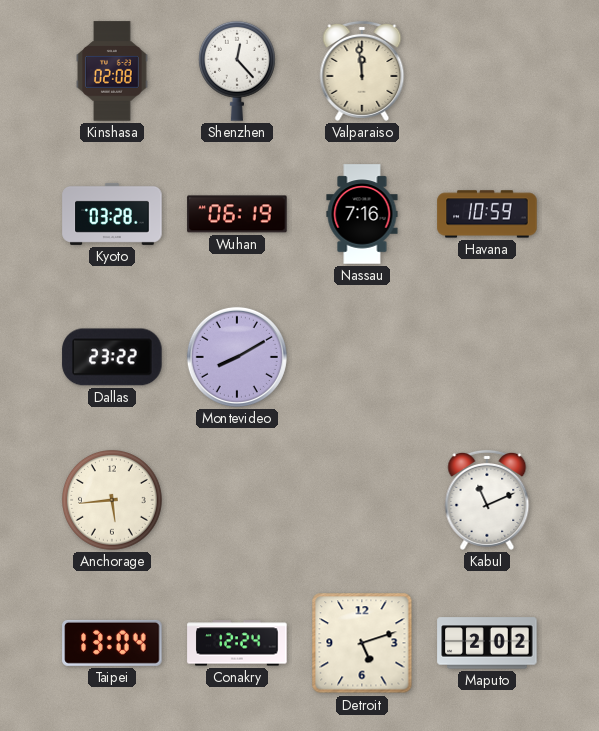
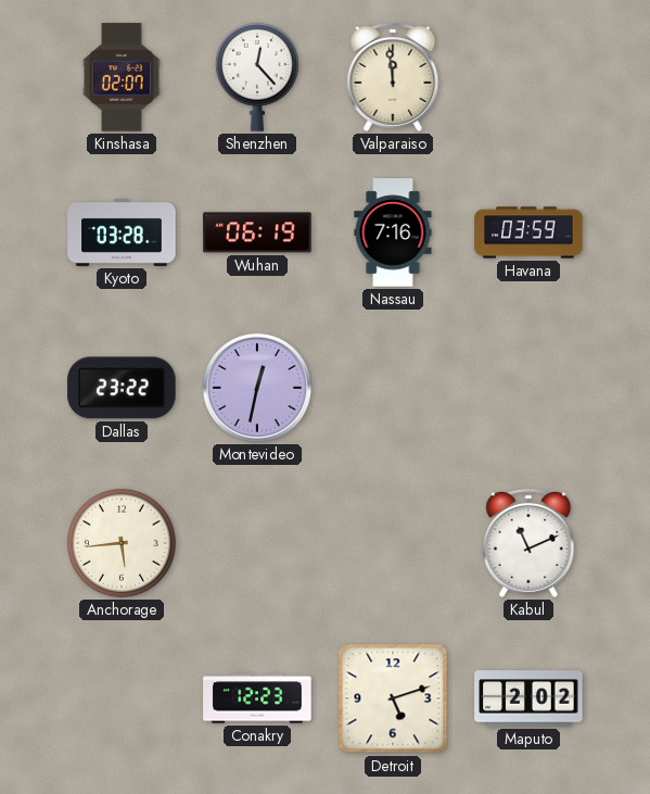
Kinshasa: 02:08 -> 02:07 (123, 77)
Havana: 10:59 -> 03:59 (528, 232)
Montevideo: 8:10 -> 12:32 (257, 388)
Taipei: 13:04 -> none (112, 643)
Conakry: 12:24 -> 12:23 (257, 698)
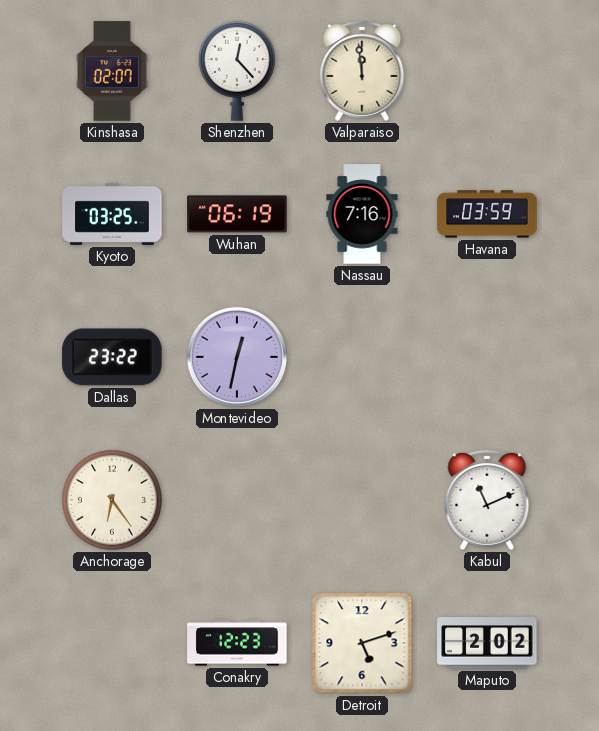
Kyoto: 03:28 -> 03:25 (112, 214)
Anchorage: 5:44 -> 6:24 (113, 501)
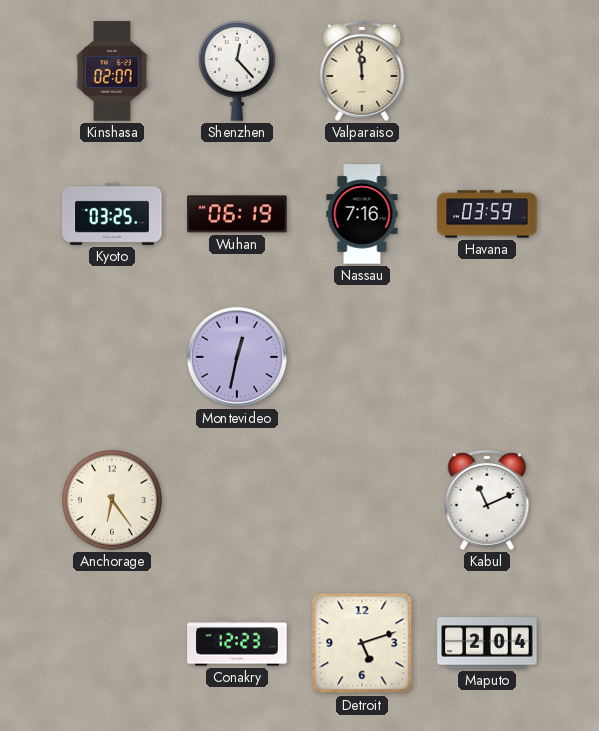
Dallas: 23:22 -> none (112, 357)
Maputo: 2:02 -> 2:04 (487, 643)
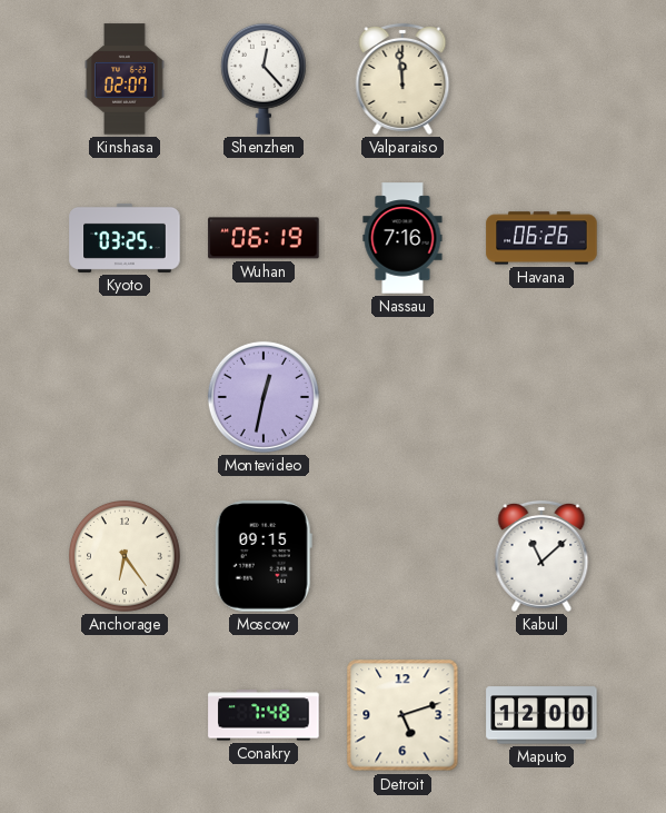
Havana: 03:59 -> 06:26 (541, 238)
Moscow: none -> 09:15 (264, 556)
Kabul: 11:11 -> 11:08 (541, 556)
Conakry: 12:23 -> 7:48 (264, 715)
Maputo: 2:04 -> 12:00 (541, 715)
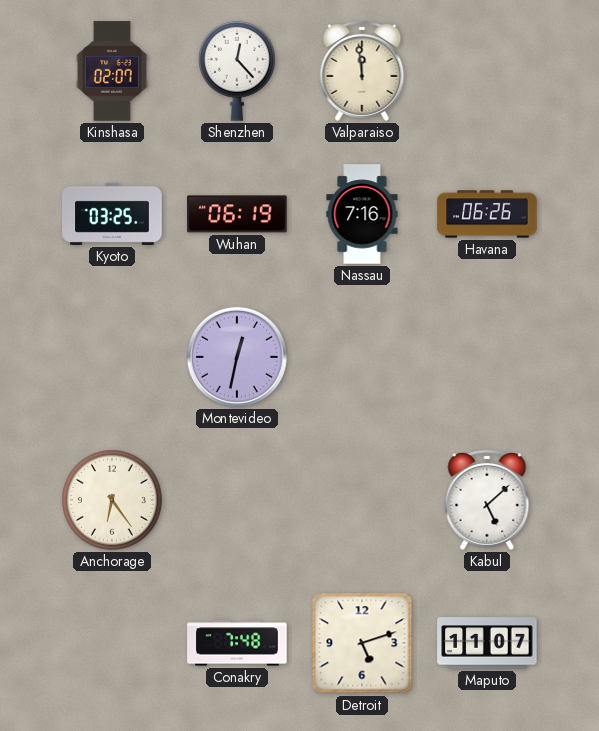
Moscow: 09:15 -> none (264, 556)
Kabul: 11:08 -> 5:08 (487, 500)
Maputo: 12:00 -> 11:07 (487, 643)
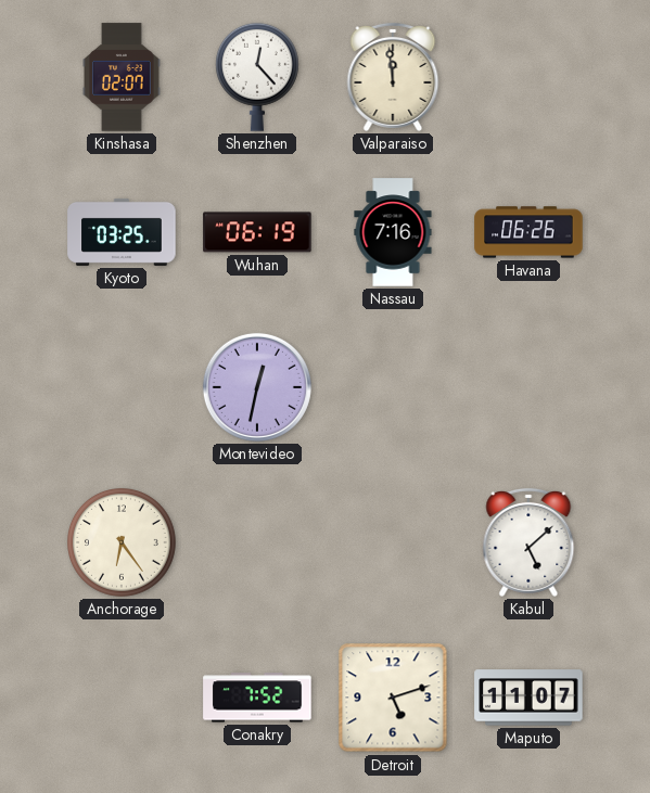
Conakry: 7:48 -> 7:52 (257, 698)
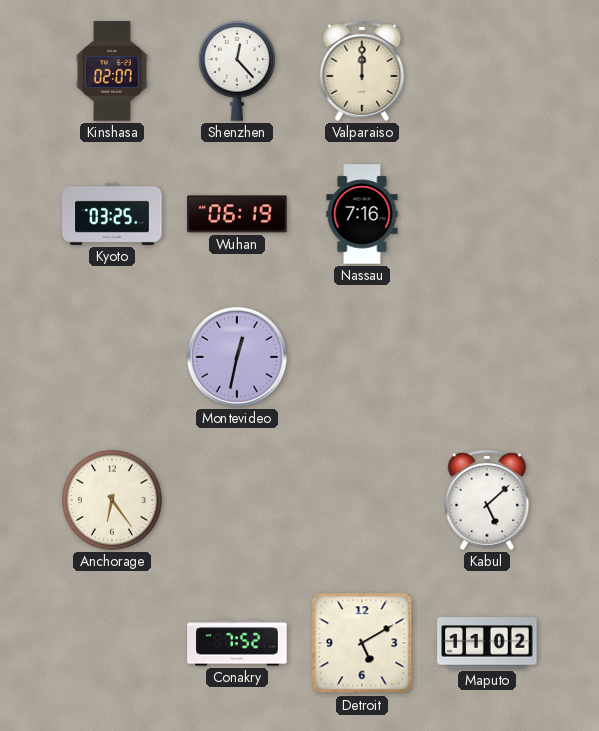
Valparaiso: 11:59 -> 12:00 (362, 71)
Havana: 06:26 -> none (528, 232)
Detroit: 5:12 -> 5:10 (362, 643)
Maputo: 11:07 -> 11:02 (487, 643)
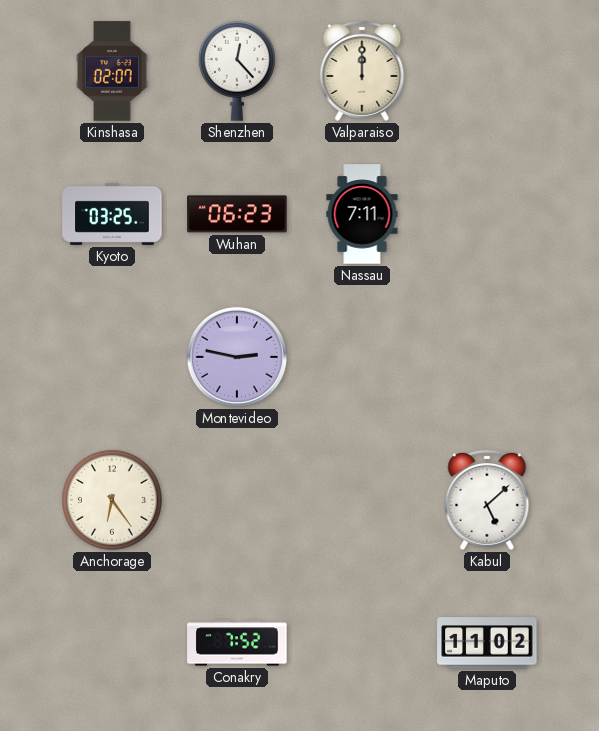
Wuhan: 06:19 -> 06:23 (237, 214)
Nassau: 7:16 -> 7:11 (362, 214)
Montevideo: 12:32 -> 2:47 (237, 357)
Detroit: 5:10 -> none (362, 643)
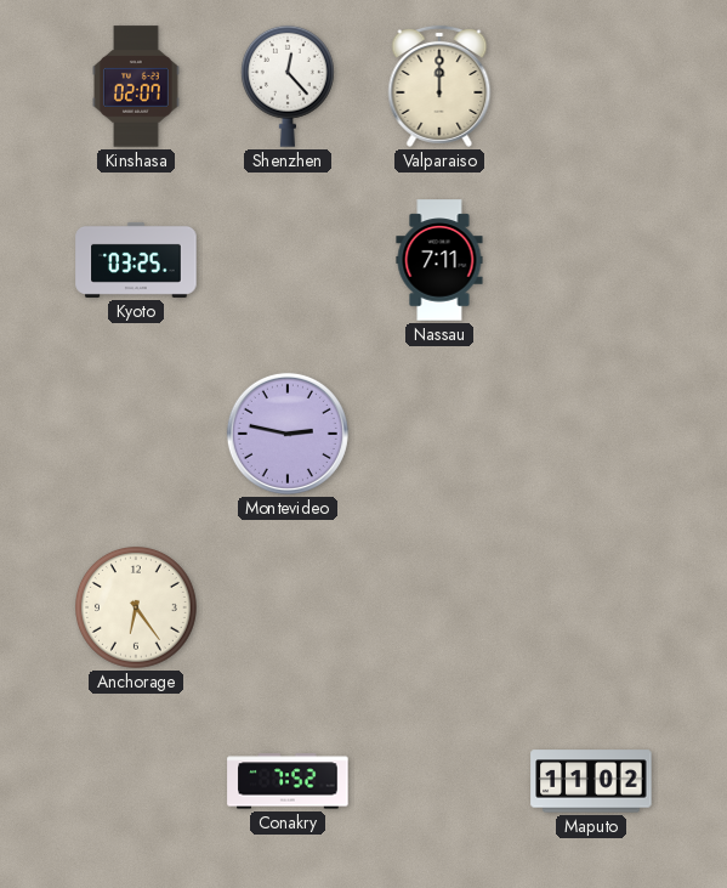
Wuhan: 06:23 -> none (237, 214)
Kabul: 5:08 -> none (487, 500)
